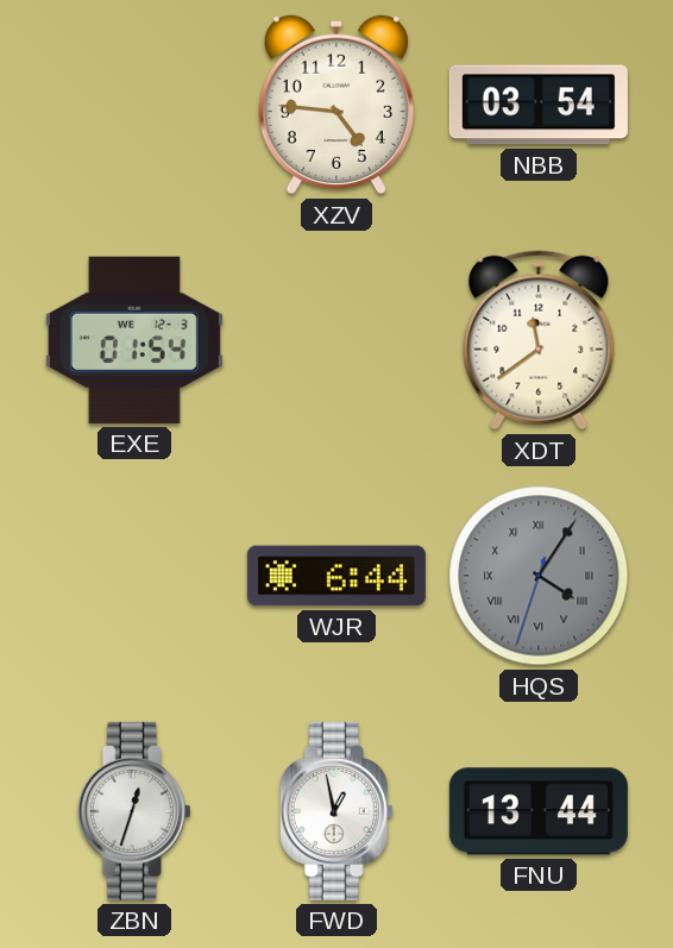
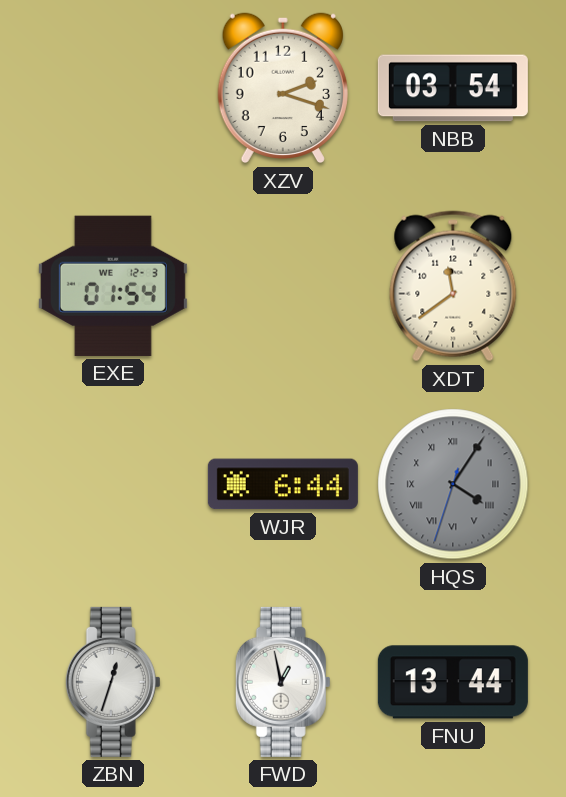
XZV: 4:46 -> 2:18 (283, 88)
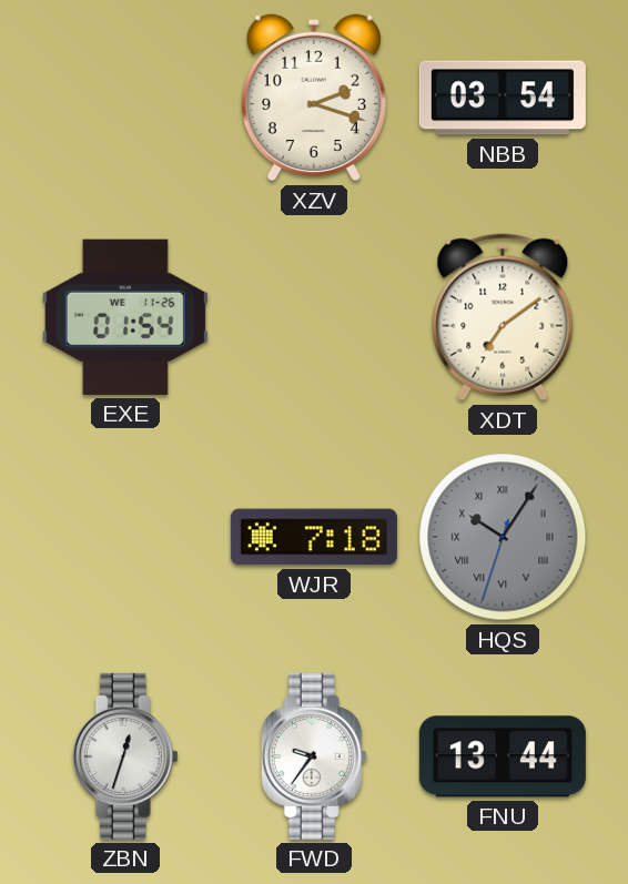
EXE date: WE 12-3 -> WE 11-26 (125, 317)
XDT: 11:39 -> 7:09 (503, 317)
WJR: 6:44 -> 7:18 (314, 537)
HQS: 4:05 -> 10:05 (503, 537)
FWD: 12:58 -> 9:36 (314, 756)
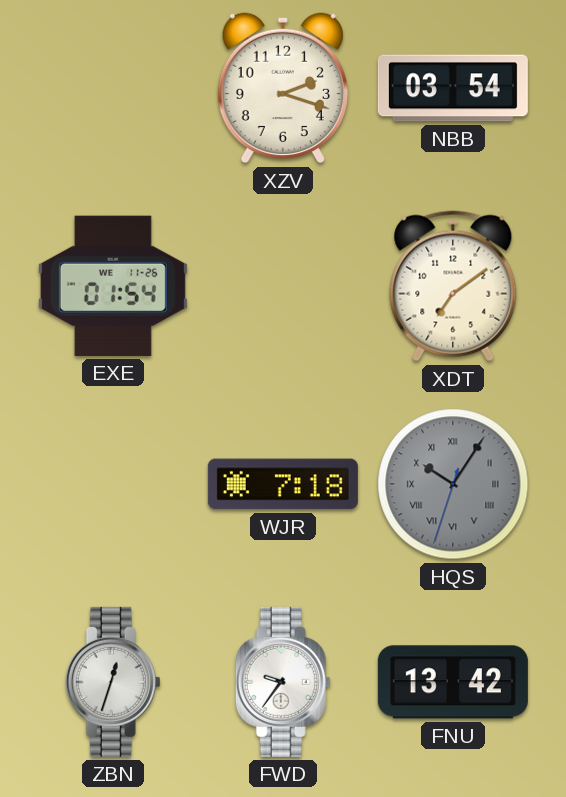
FNU: 13:44 -> 13:42 (453, 682)
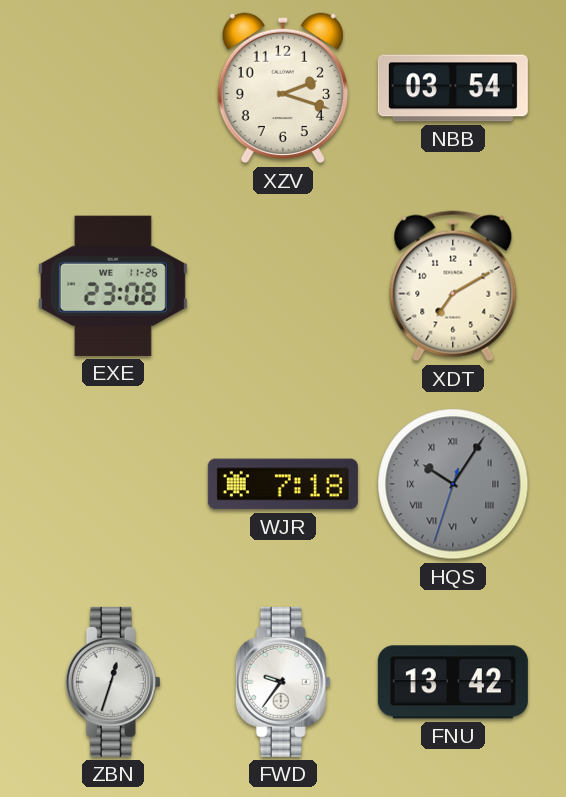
EXE: 01:54 -> 23:08 (113, 286)
XDT: 7:09 -> 7:10 (453, 286)
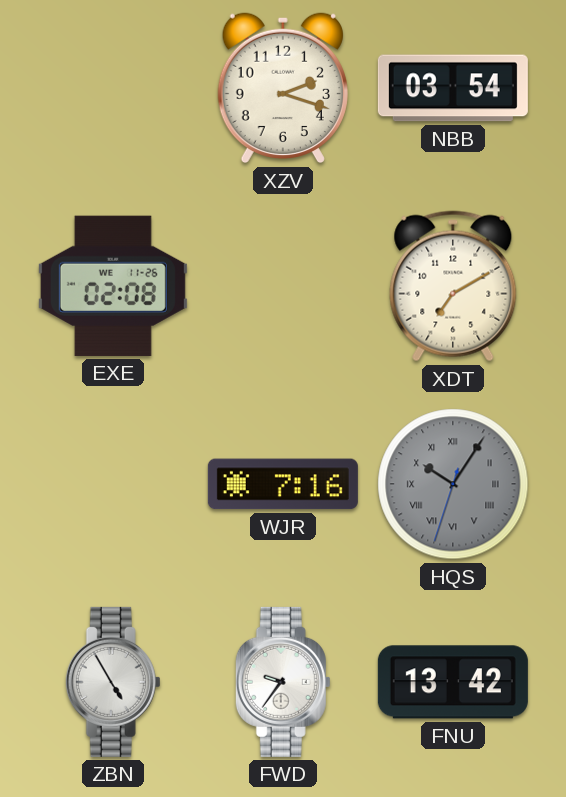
EXE: 23:08 -> 02:08 (113, 286)
WJR: 7:18 -> 7:16 (283, 484)
ZBN: 12:33 -> 4:55 (113, 682)
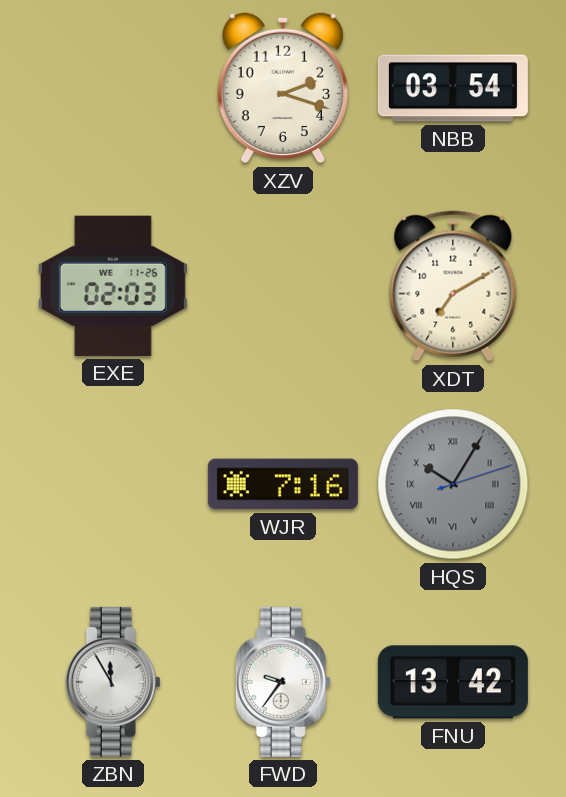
EXE: 02:08 -> 02:03 (113, 286)
HQS: 10:05:33 -> 10:05:12 (453, 484)
ZBN: 4:55 -> 11:55 (113, 682)
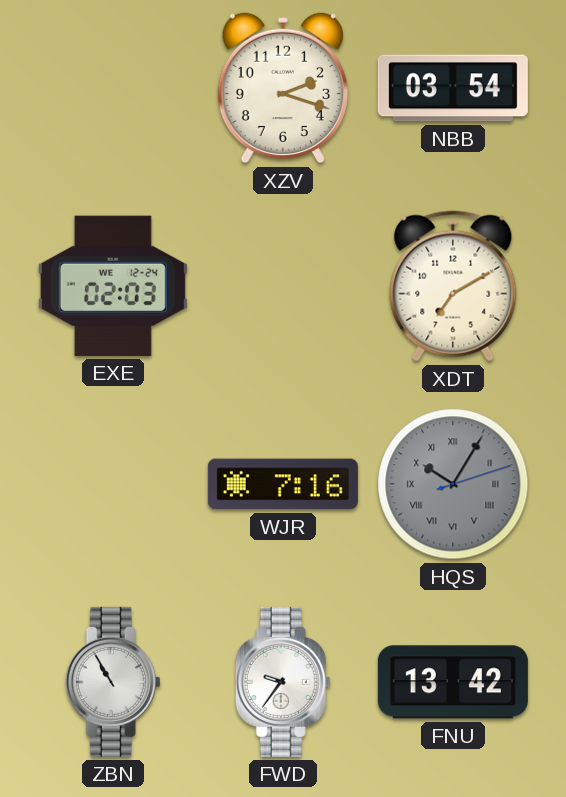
EXE date: WE 11-26 -> WE 12-24 (113, 286)
ZBN: 11:55 -> 10:55 (113, 682)
